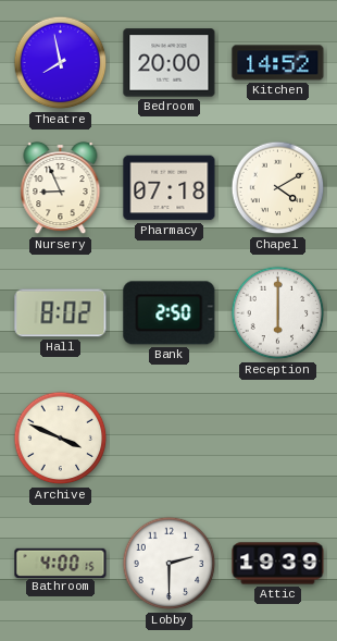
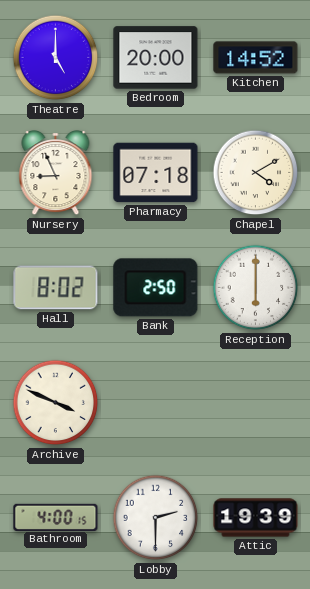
Theatre: 7:58 -> 5:00 (56, 58)
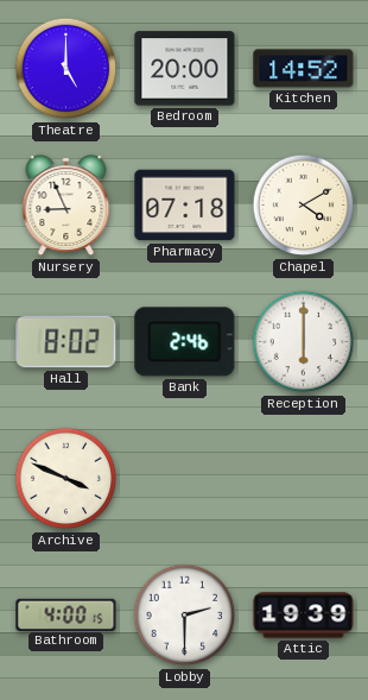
Bank: 2:50 -> 2:46 (185, 342)
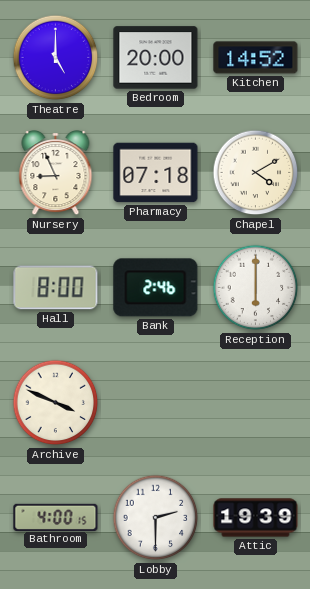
Hall: 8:02 -> 8:00 (56, 288)
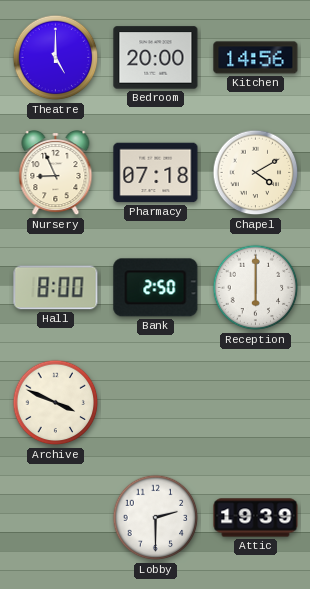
Kitchen: 14:52 -> 14:56 (256, 58)
Bank: 2:46 -> 2:50 (156, 288)
Bathroom: 4:00 -> none (56, 517)
